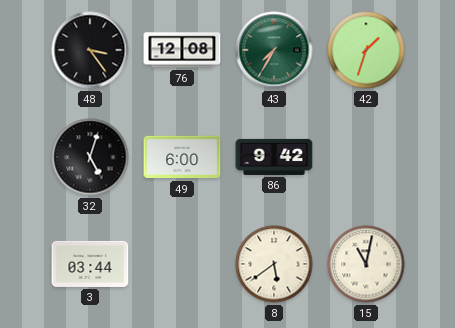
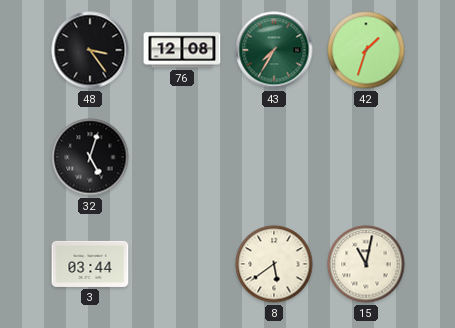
49: 6:00 -> none (182, 157)
86: 9:42 -> none (274, 157)
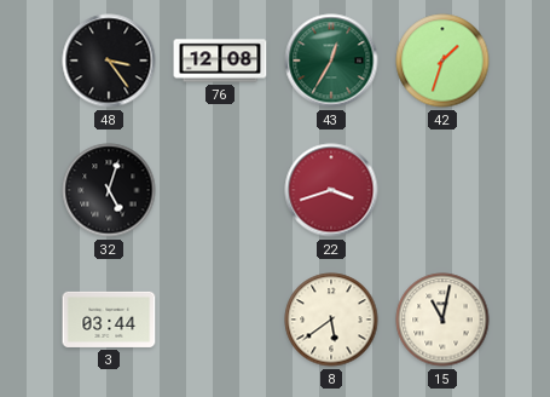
43: 7:35 -> 12:35 (331, 61)
22: none -> 3:42 (331, 190)
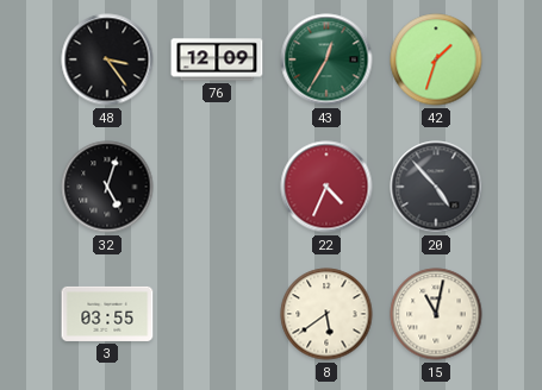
76: 12:08 -> 12:09 (217, 59)
22: 3:42 -> 4:34 (326, 187)
20: none -> 4:53 (436, 187)
3: 03:44 -> 03:55 (107, 314)
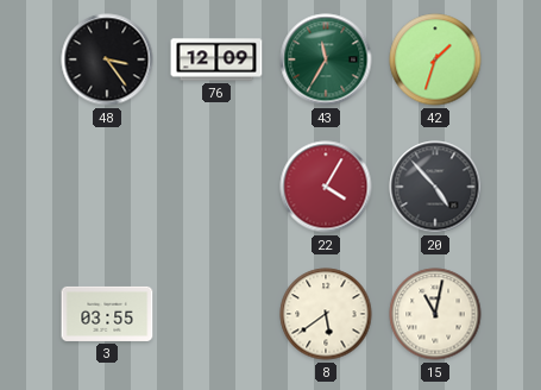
43: 12:35 -> 11:35 (326, 59)
32: 5:03 -> none (107, 187)
22: 4:34 -> 4:05 (326, 187)
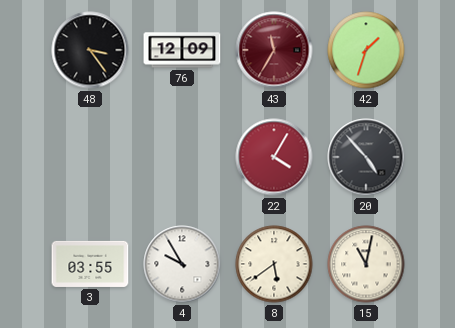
43 dial: green -> burgundy (274, 50)
4: none -> 9:55 (182, 264)
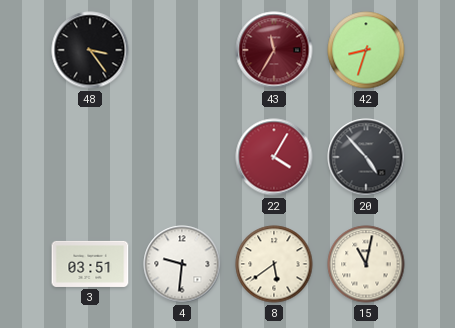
76: 12:09 -> none (182, 50)
42: 1:33 -> 8:33 (366, 50)
3: 03:55 -> 03:51 (90, 264)
4: 9:55 -> 9:31 (182, 264)
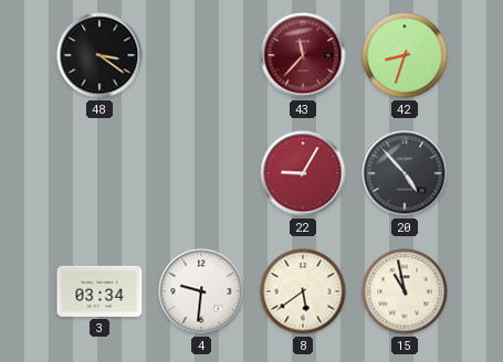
48: 3:24 -> 3:21 (99, 55)
43: 11:35 -> 11:37 (303, 55)
22: 4:05 -> 9:05 (303, 173)
3: 03:51 -> 03:34 (99, 291)
15: 11:02 -> 10:58 (405, 291)
